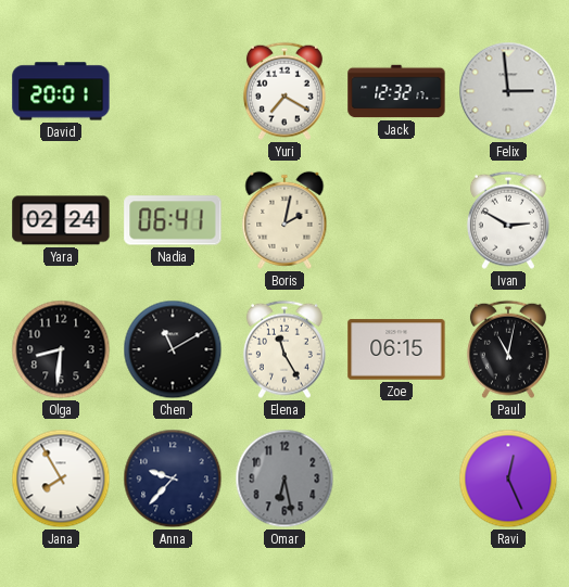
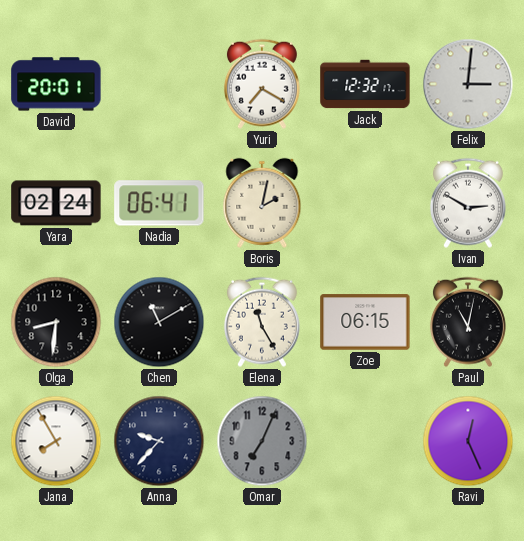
Felix: 2:59 -> 3:01 (468, 84)
Omar: 6:28 -> 7:04 (262, 441)
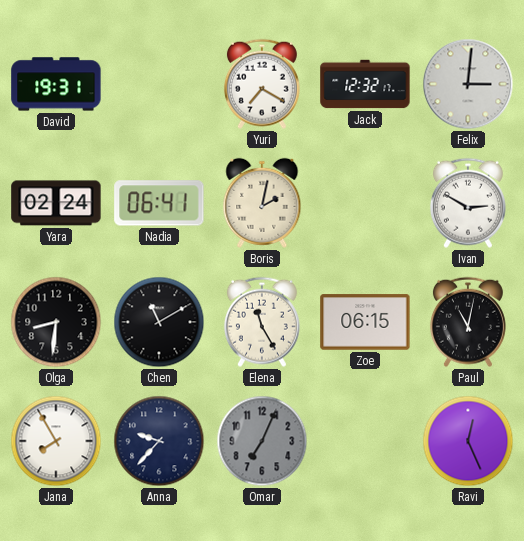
David: 20:01 -> 19:31 (56, 84)
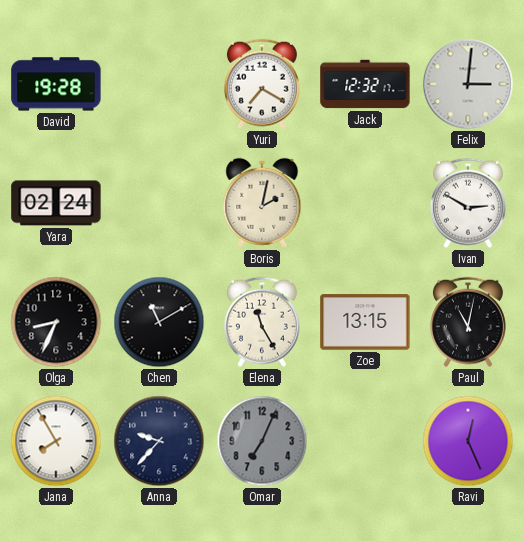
David: 19:31 -> 19:28 (56, 84)
Nadia: 06:41 -> none (159, 203)
Olga: 8:31 -> 8:34 (56, 322)
Zoe: 06:15 -> 13:15 (365, 322)
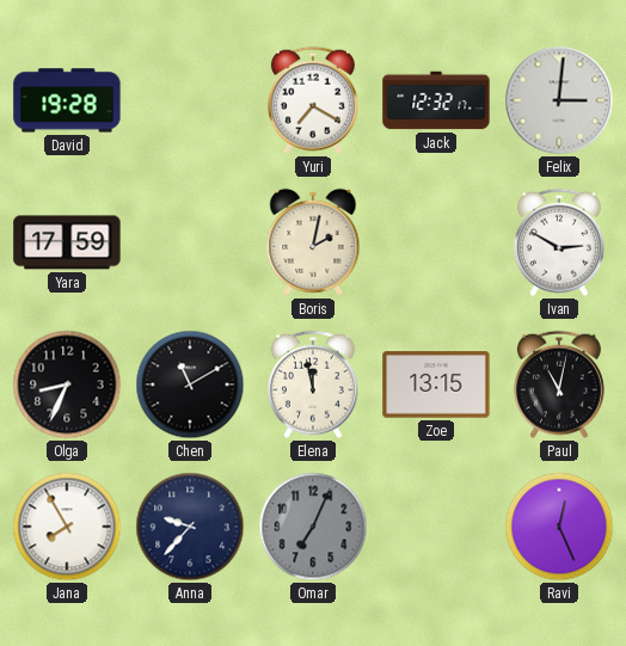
Yara: 02:24 -> 17:59 (67, 242)
Elena: 11:25 -> 11:58 (313, 384)
